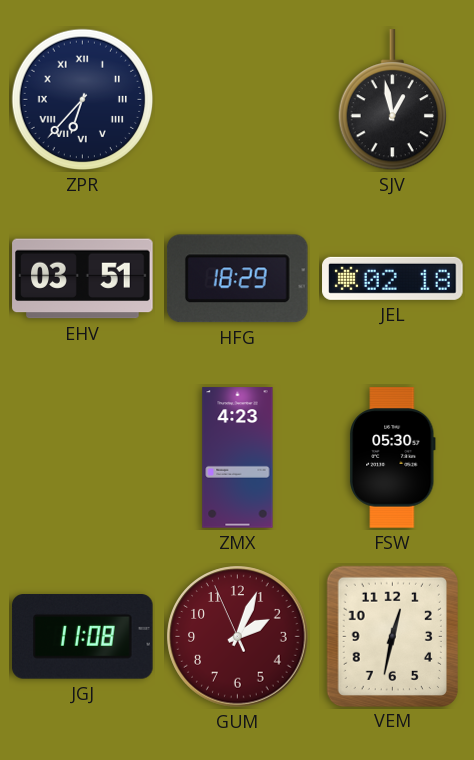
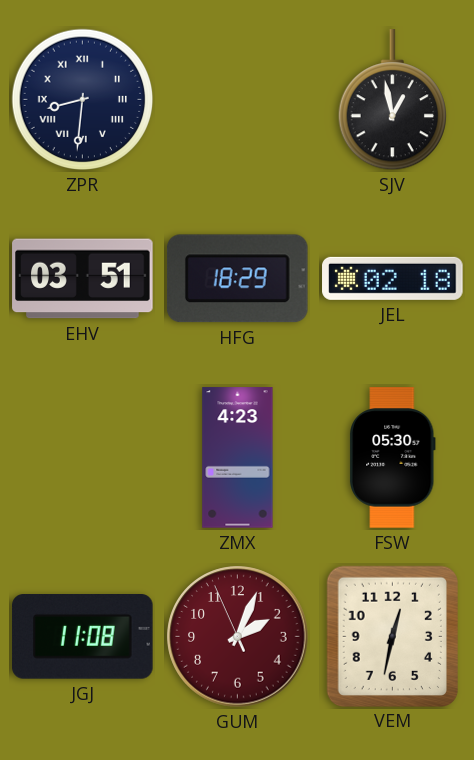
ZPR: 6:37 -> 8:31 (83, 100)
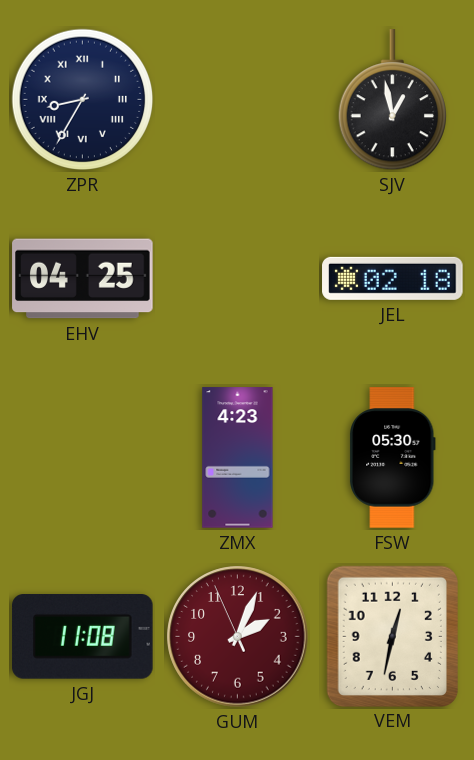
ZPR: 8:31 -> 8:35 (83, 100)
EHV: 03:51 -> 04:25 (83, 279)
HFG: 18:29 -> none (237, 279)
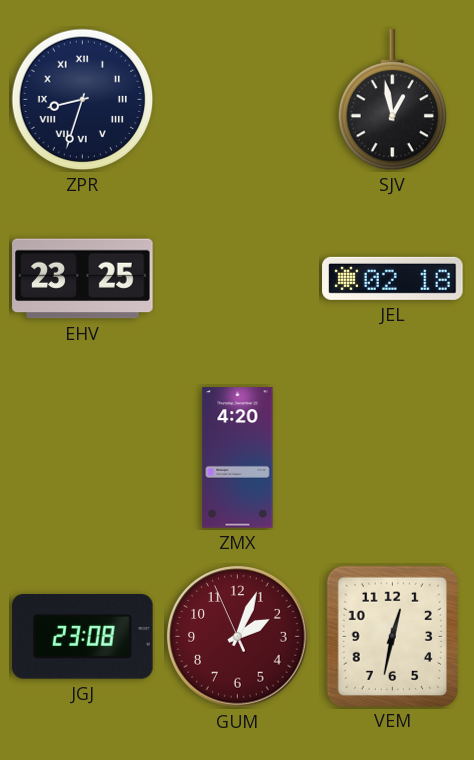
ZPR: 8:35 -> 8:33 (83, 100)
EHV: 04:25 -> 23:25 (83, 279)
ZMX: 4:23 -> 4:20 (238, 458)
FSW: 05:30 -> none (392, 458)
JGJ: 11:08 -> 23:08 (83, 637)
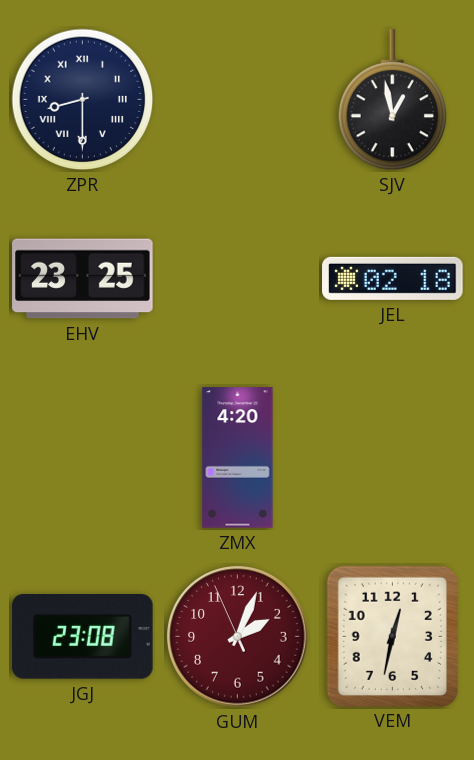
ZPR: 8:33 -> 8:30 (83, 100)
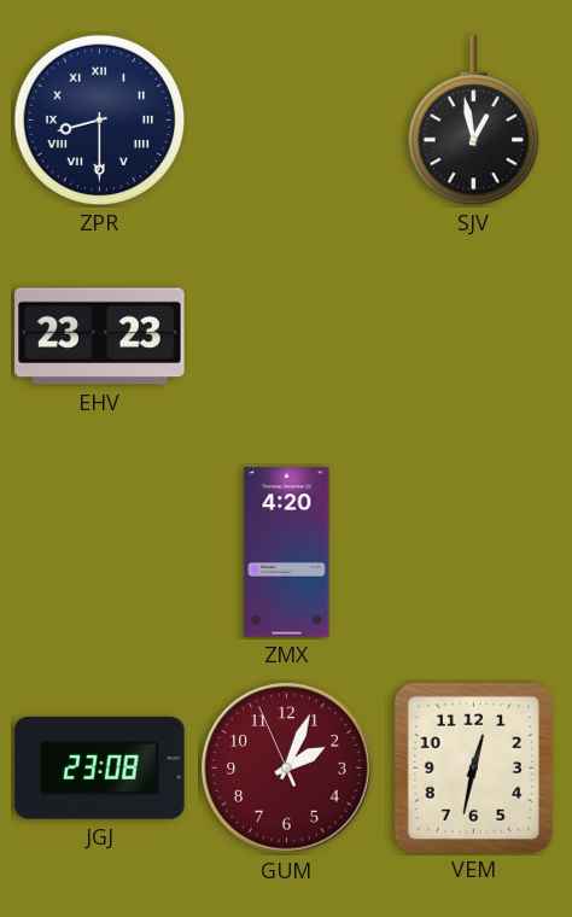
EHV: 23:25 -> 23:23 (100, 337)
JEL: 02:18 -> none (393, 278)
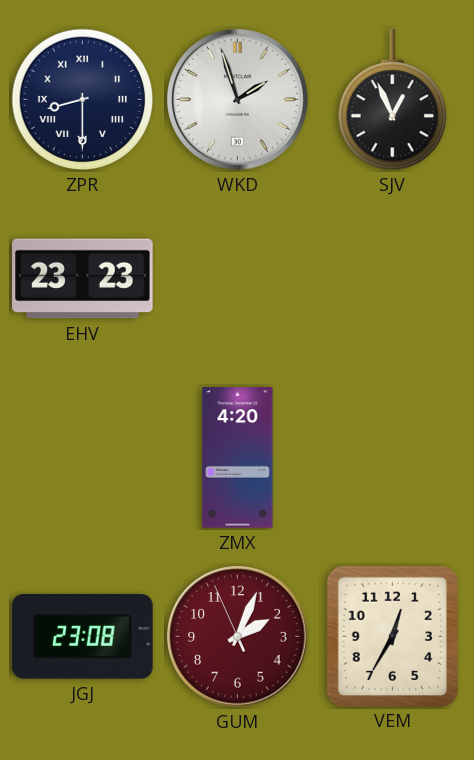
WKD: none -> 1:57 (238, 100)
SJV: 12:58 -> 12:56 (392, 100)
VEM: 12:32 -> 12:35 (392, 636)
